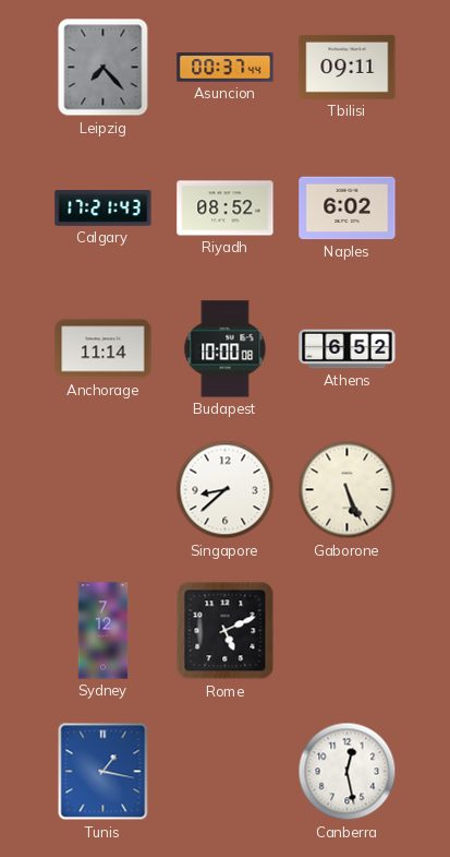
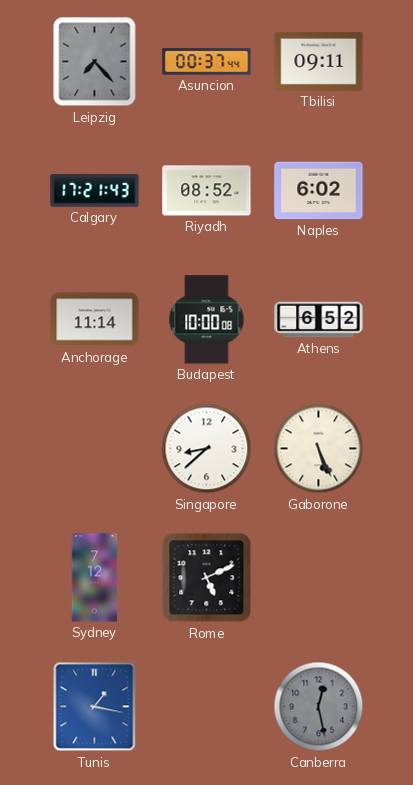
Canberra dial: white -> grey (319, 707)
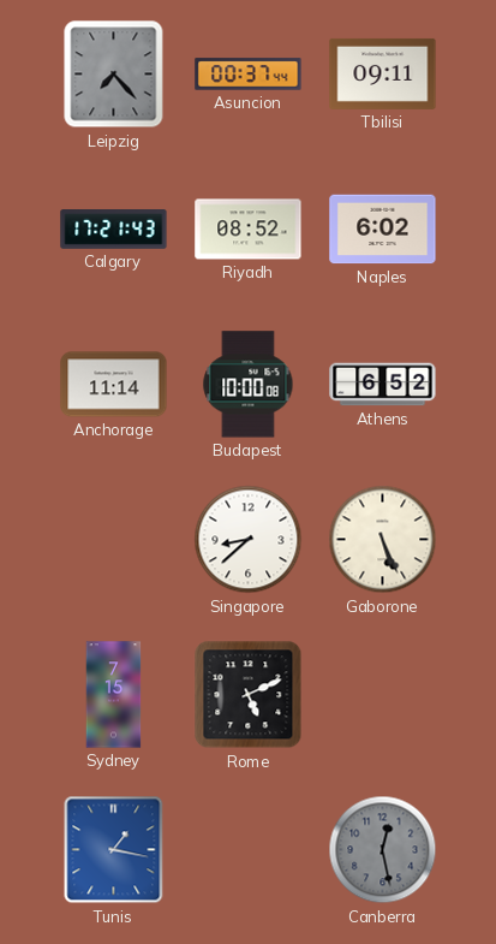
Sydney: 7:12 -> 7:15 (114, 695)
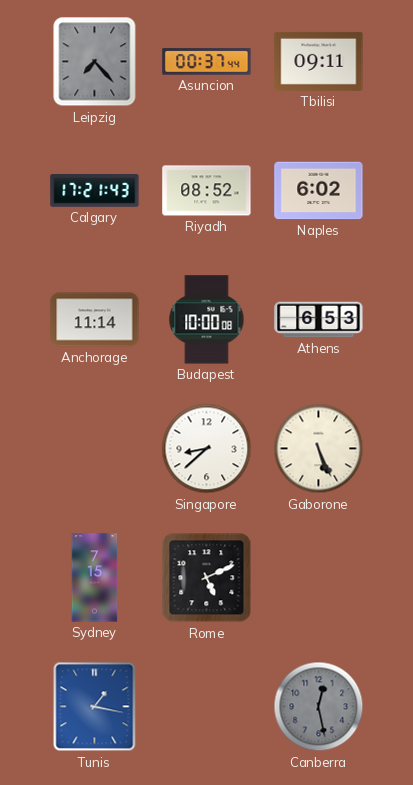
Athens: 6:52 -> 6:53 (319, 320)
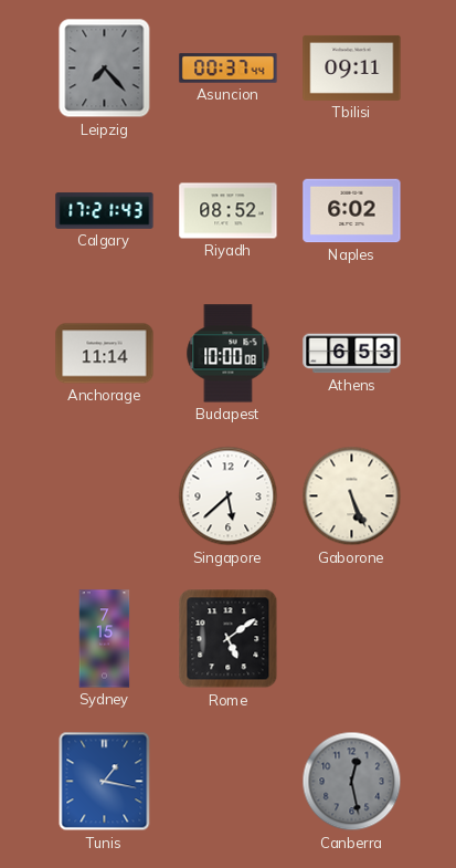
Singapore: 8:38 -> 5:38 (229, 496)
Rome: 5:11 -> 5:09 (229, 639)
